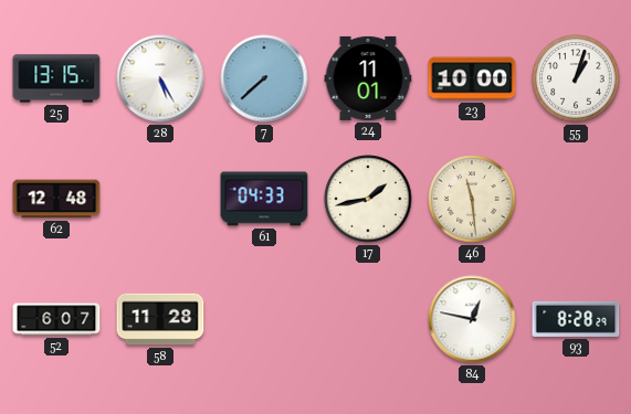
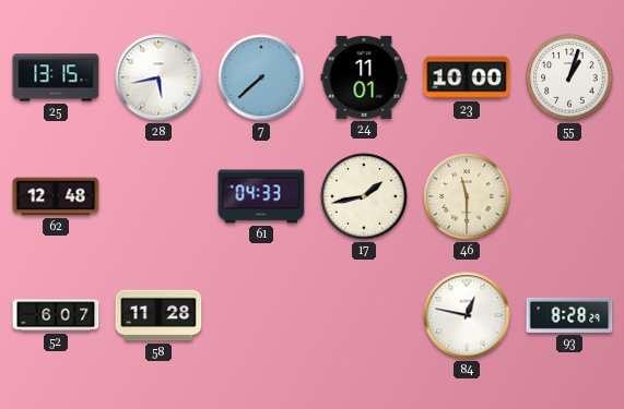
28: 5:25 -> 5:43 (158, 77)
46: 11:29 -> 11:30 (467, 196)
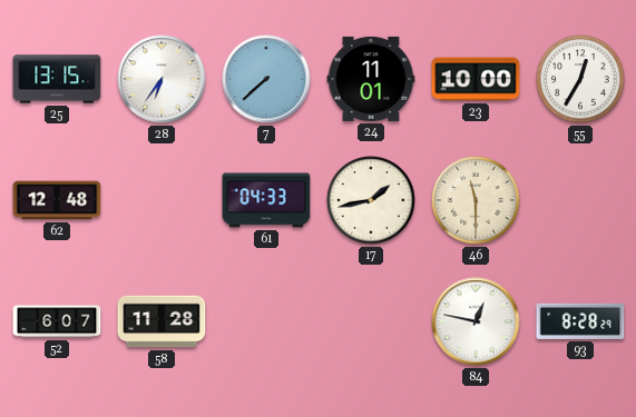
28: 5:43 -> 6:36 (162, 79)
55: 1:03 -> 12:35 (580, 79)
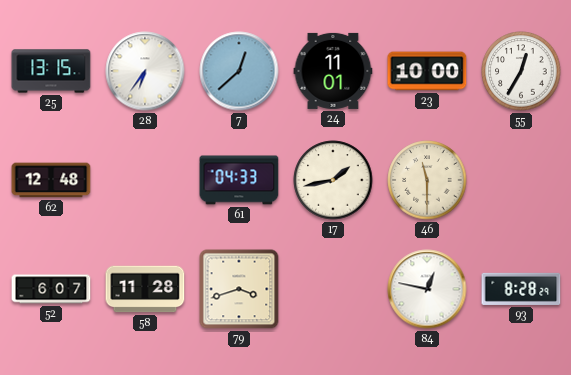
7: 7:38 -> 12:38 (239, 71)
79: none -> 3:42 (239, 289)
